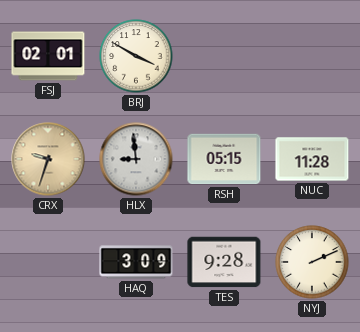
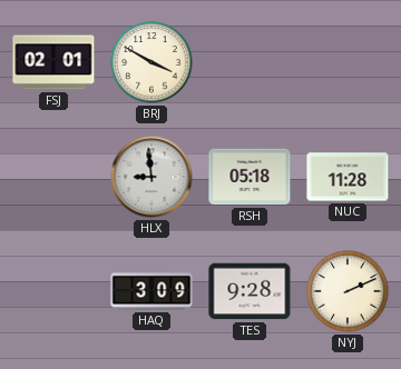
CRX: 9:33 -> none (48, 159)
RSH: 05:15 -> 05:18 (250, 177)
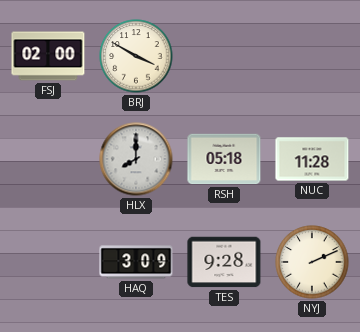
FSJ: 02:01 -> 02:00 (48, 56)
HLX: 8:59 -> 8:00 (136, 159)
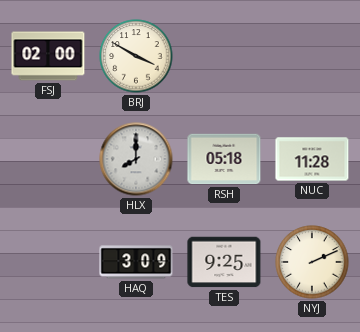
TES: 9:28 -> 9:25 (224, 262)
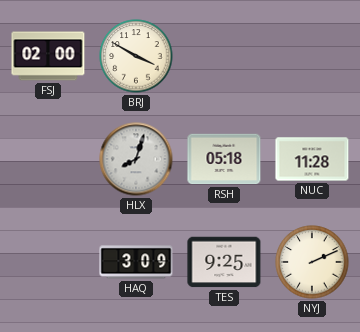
HLX: 8:00 -> 8:03 (136, 159)
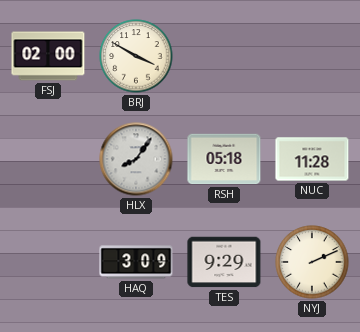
HLX: 8:03 -> 8:06 (136, 159)
TES: 9:25 -> 9:29 (224, 262)
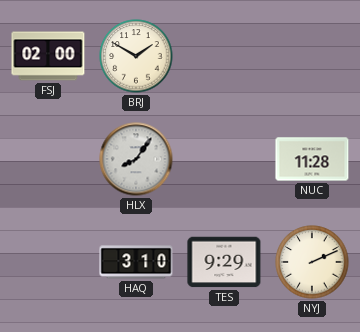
BRJ: 3:50 -> 1:50 (136, 56)
RSH: 05:18 -> none (224, 159)
HAQ: 3:09 -> 3:10 (136, 262)
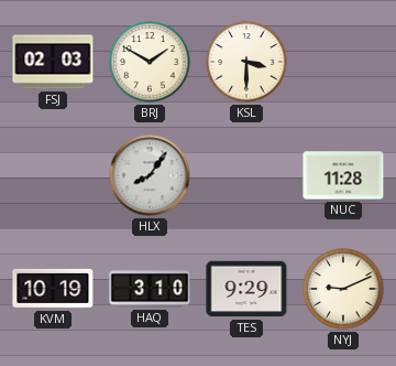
FSJ: 02:00 -> 02:03 (53, 62)
KSL: none -> 3:30 (246, 62)
KVM: none -> 10:19 (53, 289)
NYJ: 2:11 -> 9:11 (343, 289)
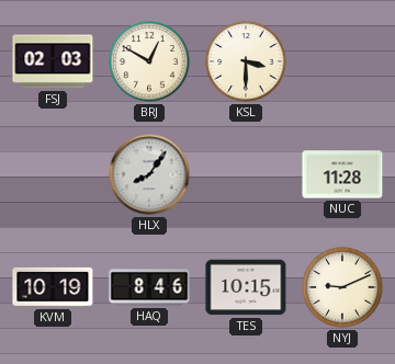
BRJ: 1:50 -> 12:50 (149, 61)
HAQ: 3:10 -> 8:46 (149, 287)
TES: 9:29 -> 10:15 (246, 287)
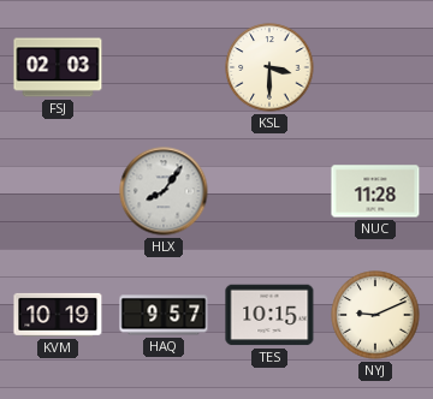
BRJ: 12:50 -> none (149, 61)
HAQ: 8:46 -> 9:57 (164, 315)
